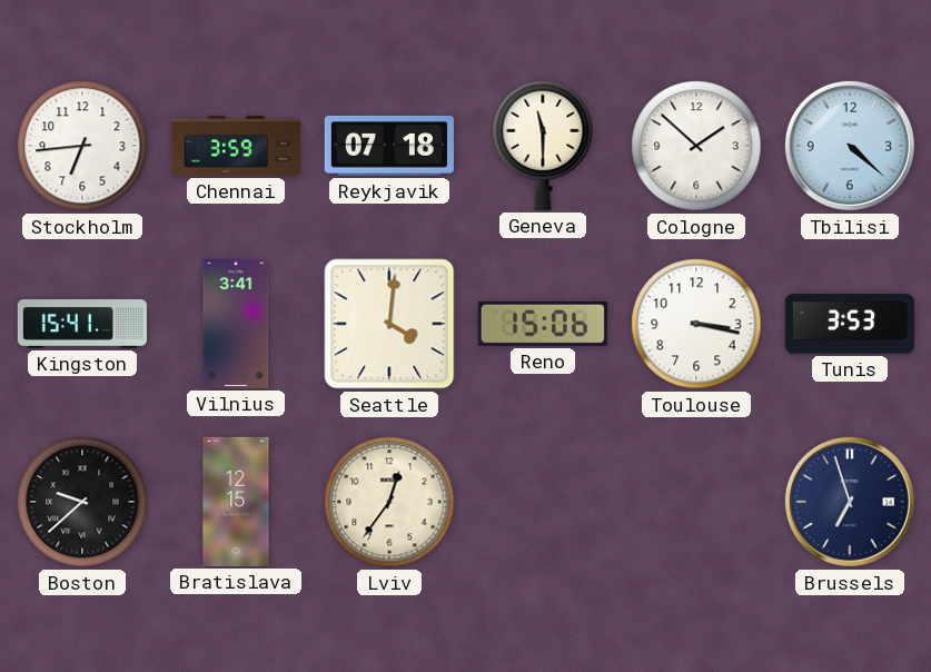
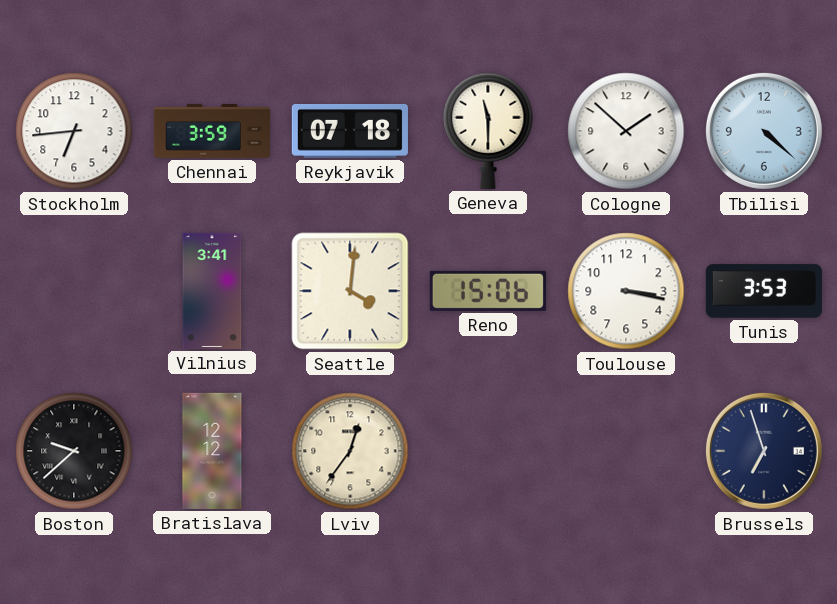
Kingston: 15:41 -> none (82, 325)
Bratislava: 12:15 -> 12:12 (212, 451)
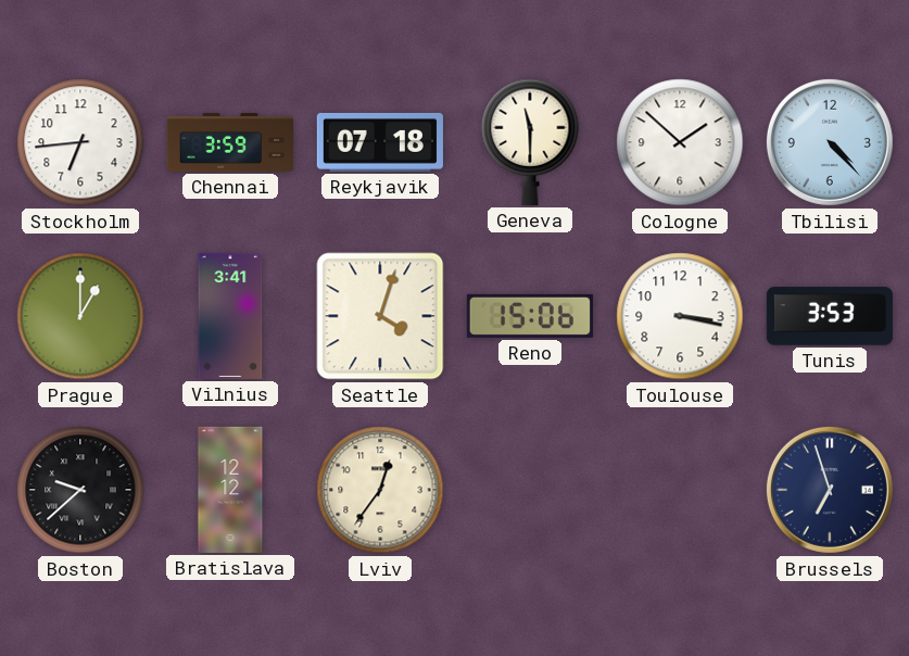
Tbilisi: 4:22 -> 4:23 (830, 142)
Prague: none -> 1:00 (80, 316)
Seattle: 4:01 -> 4:03 (380, 316)
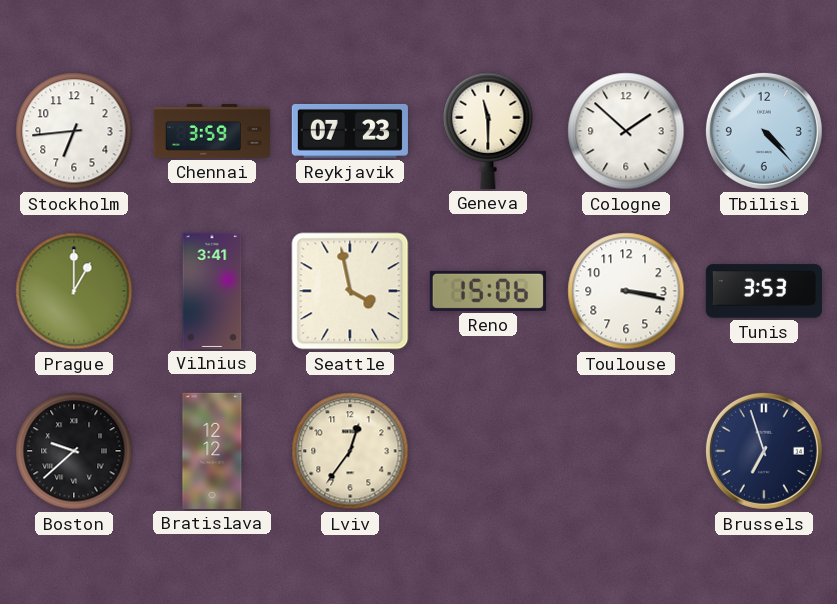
Reykjavik: 07:18 -> 07:23 (350, 131)
Seattle: 4:03 -> 3:58 (350, 291)
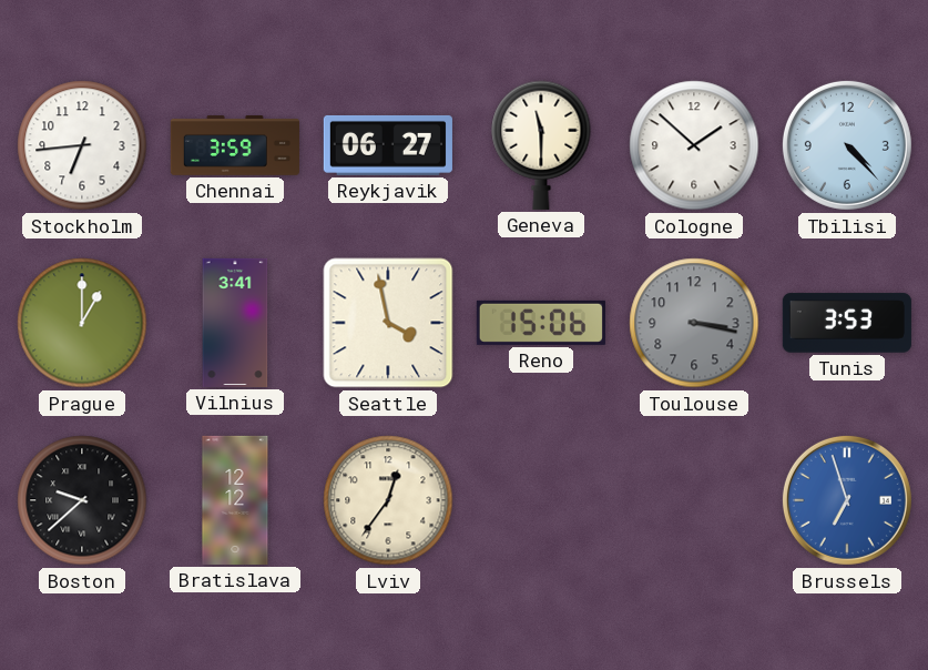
Reykjavik: 07:23 -> 06:27 (388, 145)
Toulouse dial: white -> grey (694, 323)
Brussels dial: navy -> blue (847, 500)
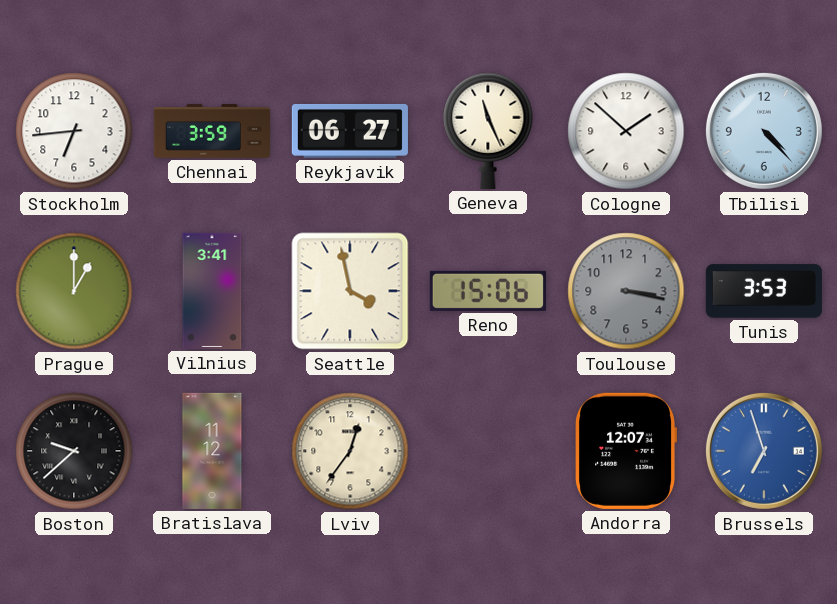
Geneva: 11:30 -> 11:26 (488, 131)
Bratislava: 12:12 -> 11:12 (212, 451)
Andorra: none -> 12:07 (625, 451)
